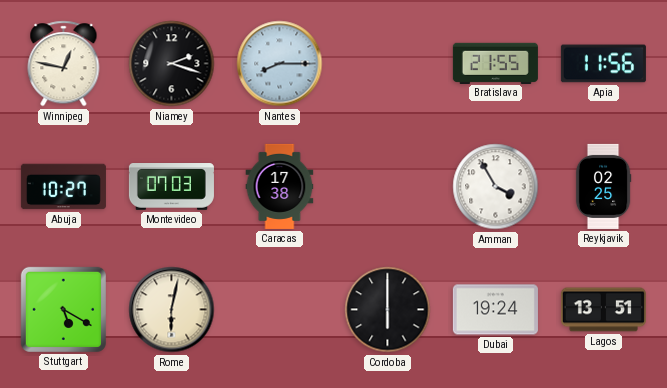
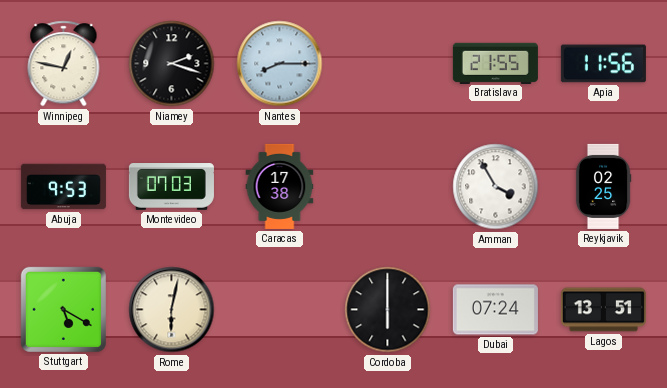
Abuja: 10:27 -> 9:53 (63, 187)
Dubai: 19:24 -> 07:24 (495, 310)
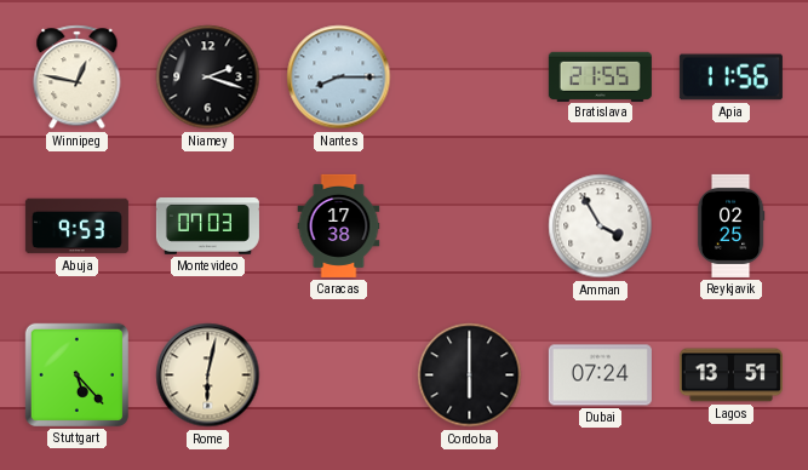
Stuttgart: 5:20 -> 5:23 (76, 374)
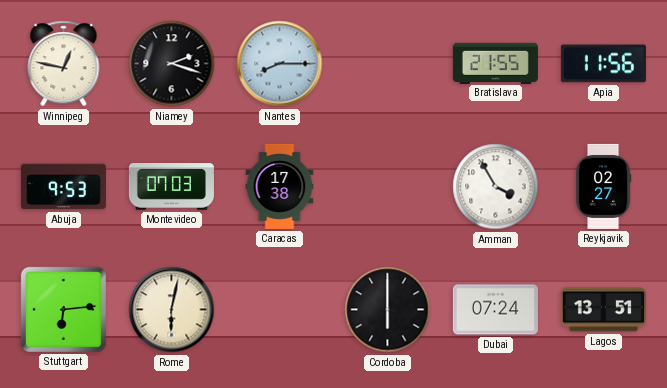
Reykjavik: 02:25 -> 02:27 (603, 186)
Stuttgart: 5:23 -> 6:14 (63, 309)
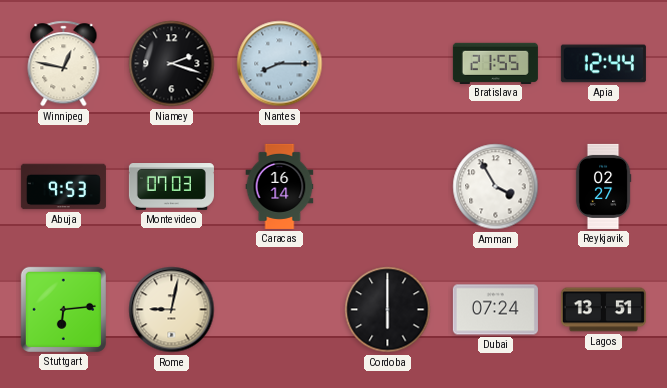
Apia: 11:56 -> 12:44 (603, 64)
Caracas: 17:38 -> 16:14 (280, 186)
Rome: 6:02 -> 9:02 (172, 310)
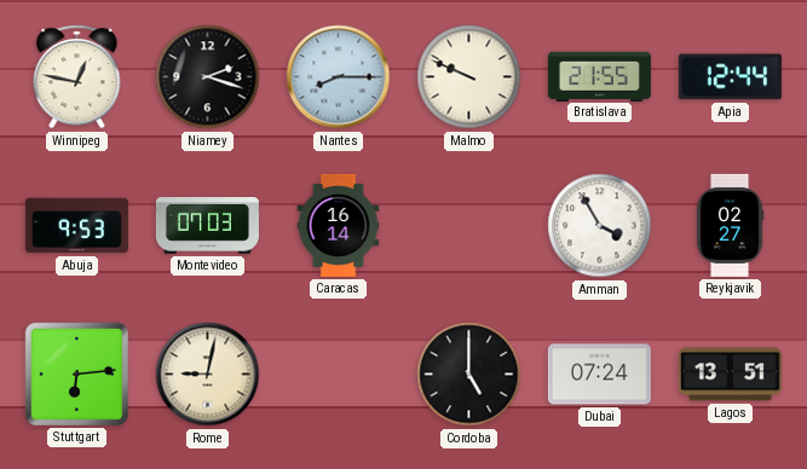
Malmo: none -> 9:49 (469, 77)
Cordoba: 6:00 -> 5:00 (469, 375)
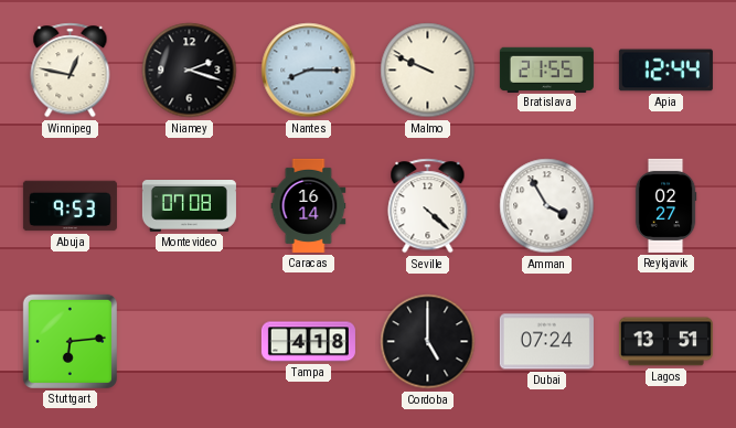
Montevideo: 07:03 -> 07:08 (189, 206)
Seville: none -> 4:22 (428, 206)
Rome: 9:02 -> none (208, 375)
Tampa: none -> 4:18 (308, 342)
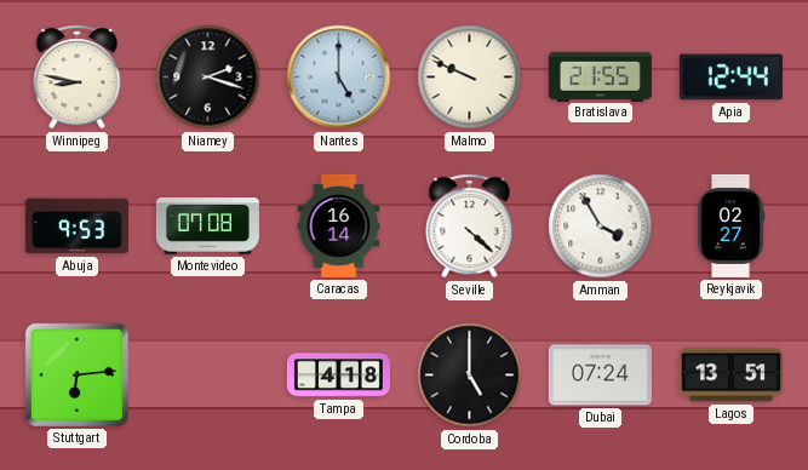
Winnipeg: 12:47 -> 8:47 (78, 78)
Nantes: 8:15 -> 5:00 (339, 78)
